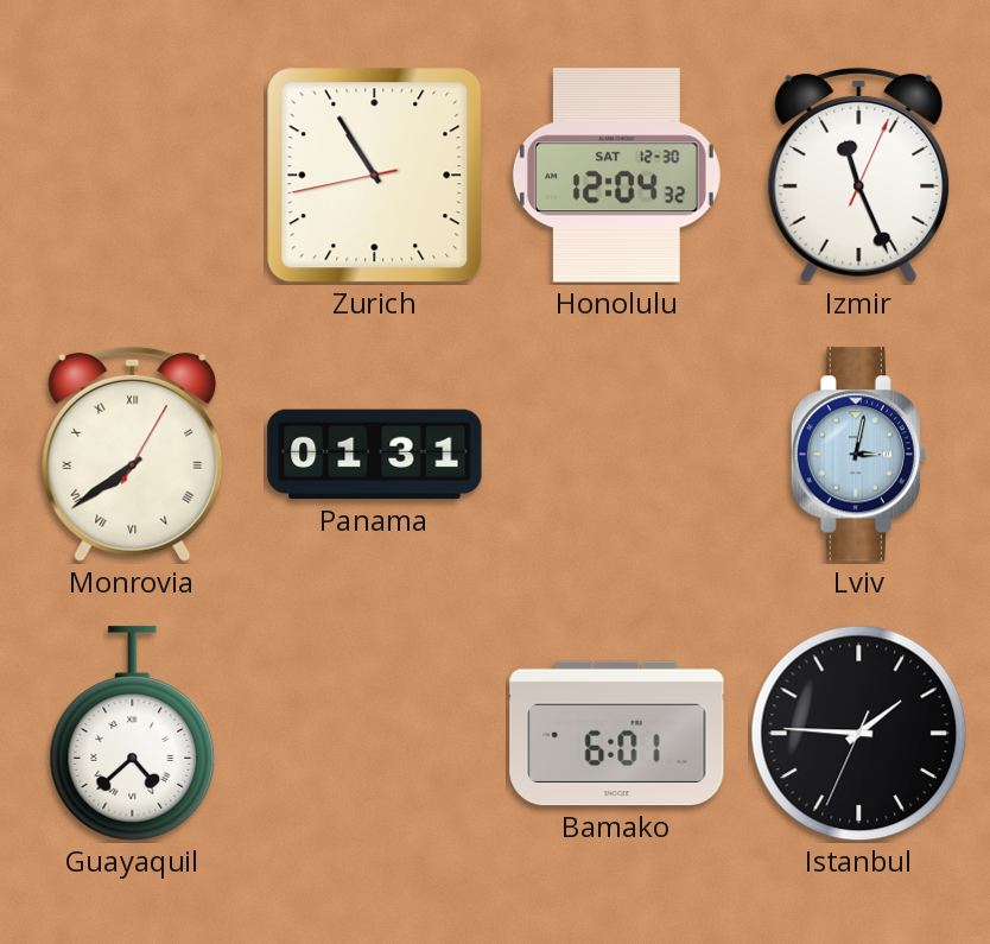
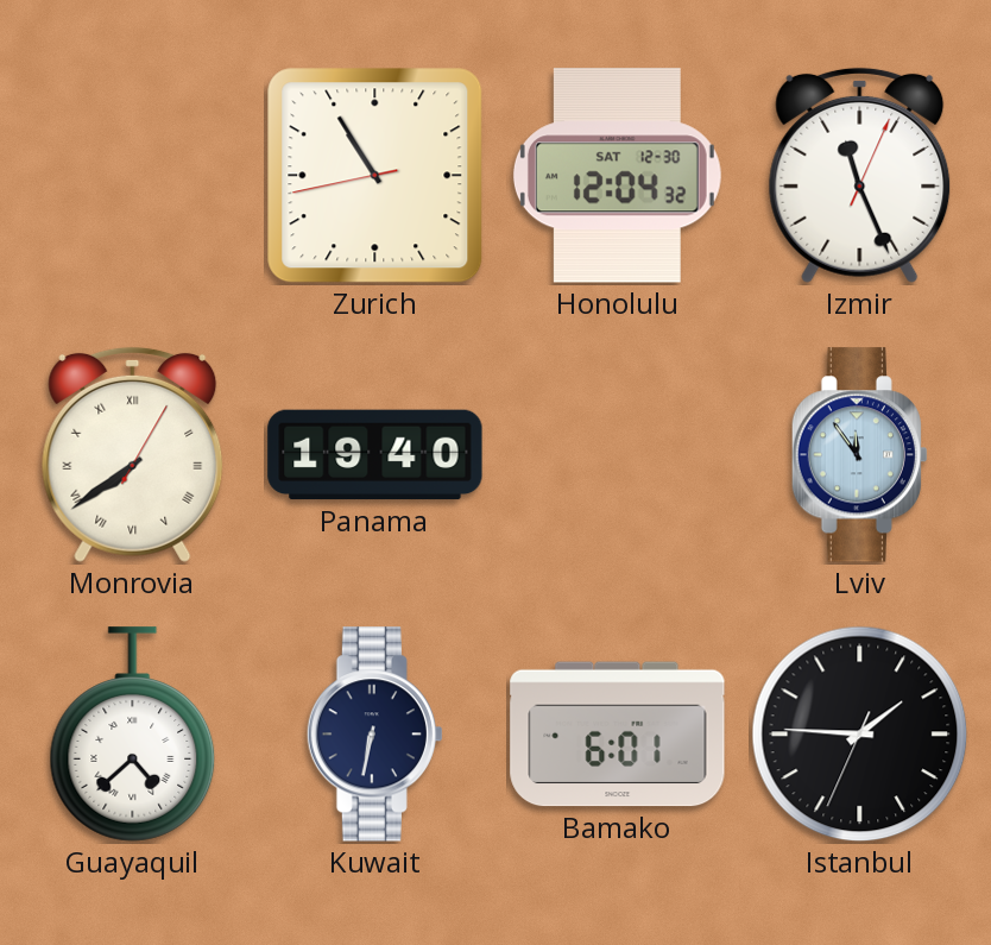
Panama: 01:31 -> 19:40 (375, 455)
Lviv: 3:02 -> 11:54 (859, 455)
Kuwait: none -> 6:32 (374, 735)
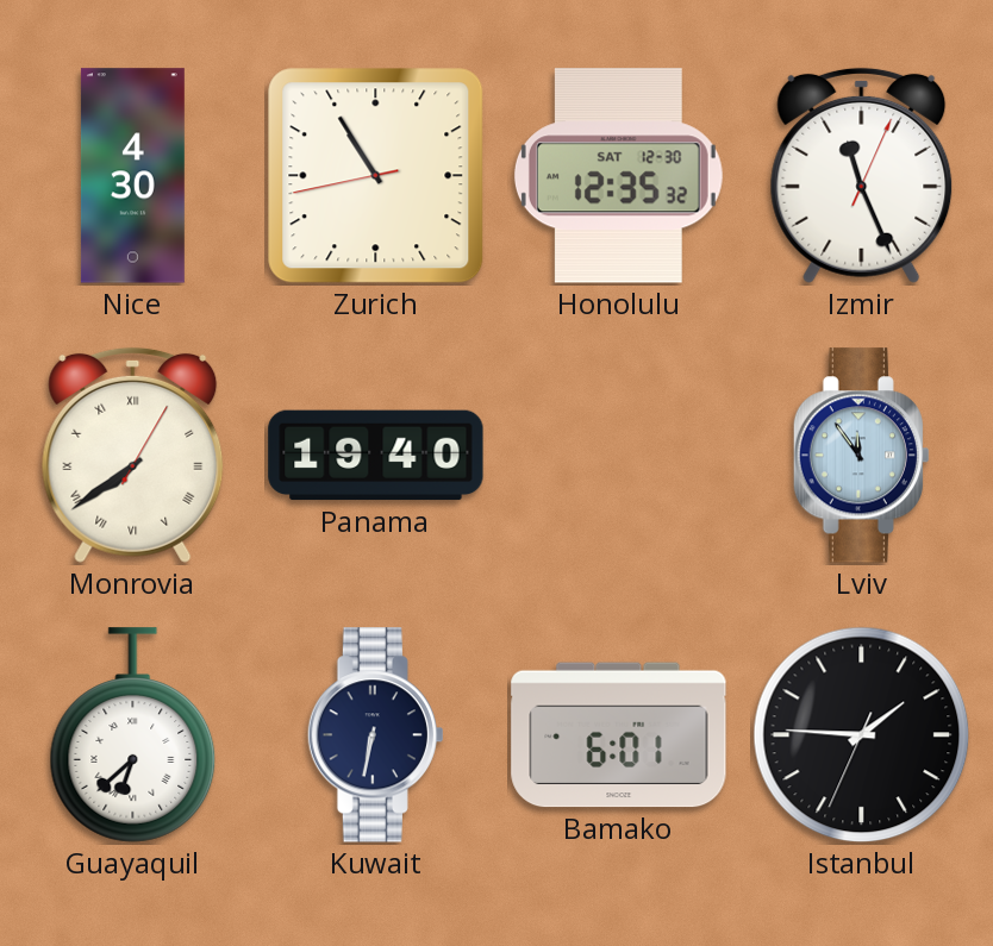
Nice: none -> 4:30 (132, 176)
Honolulu: 12:04 -> 12:35 (618, 176)
Guayaquil: 4:38 -> 6:38 (133, 735)
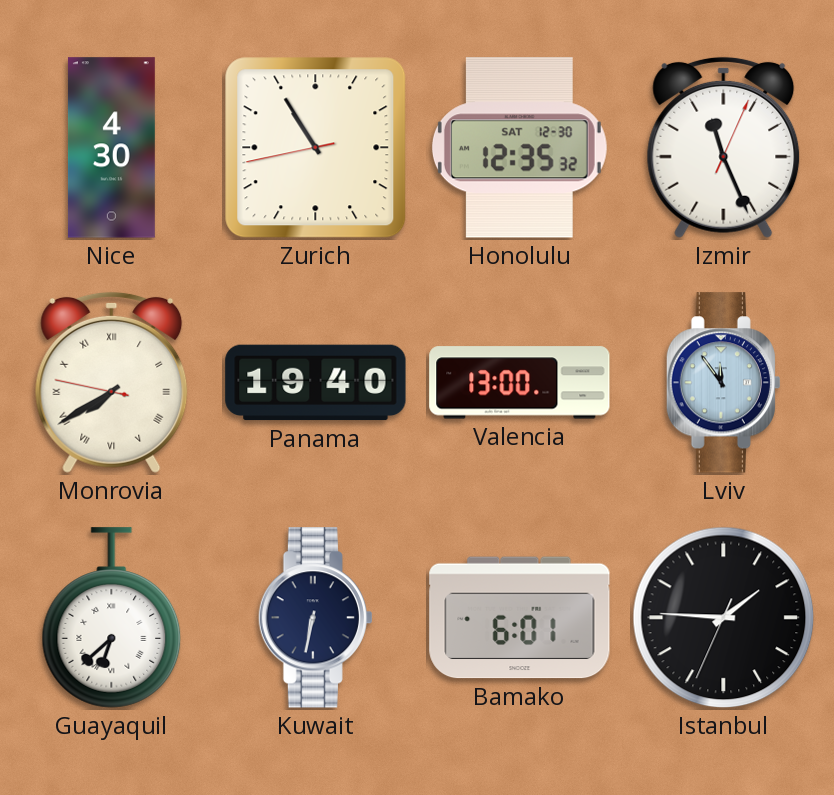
Monrovia: 7:39:05 -> 7:39:47 (112, 382)
Valencia: none -> 13:00 (520, 383)
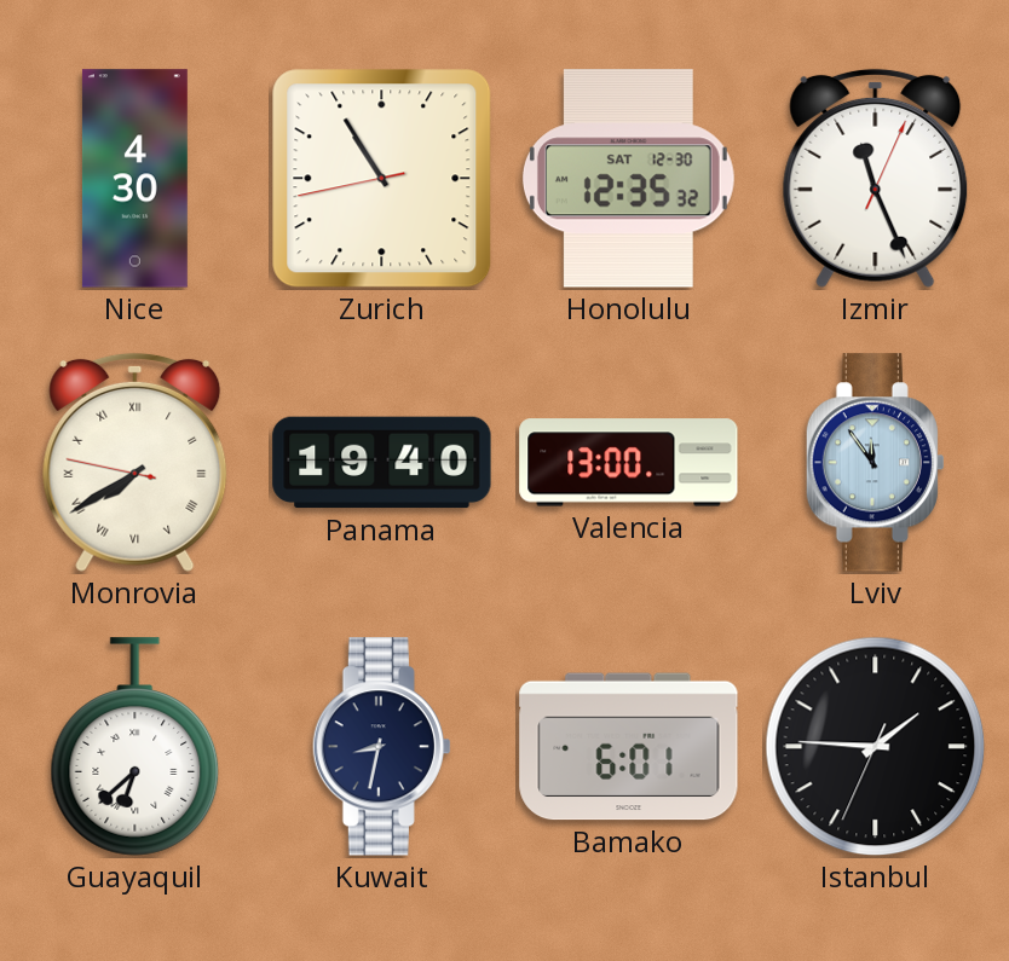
Kuwait: 6:32 -> 8:32 (381, 747)
